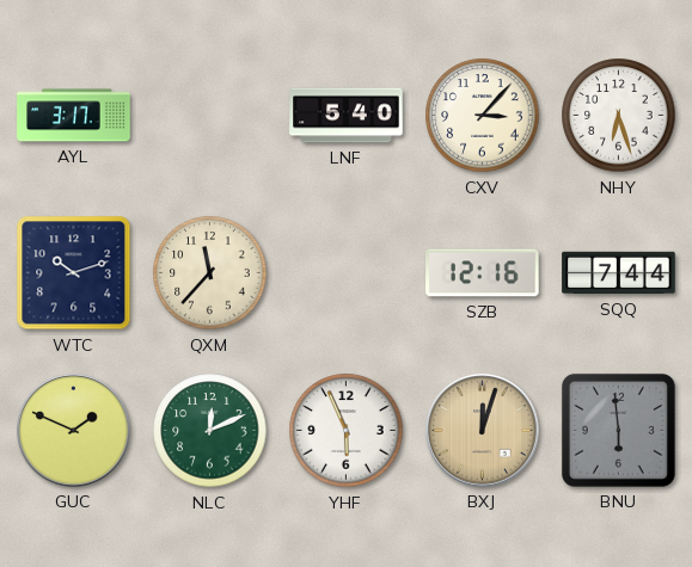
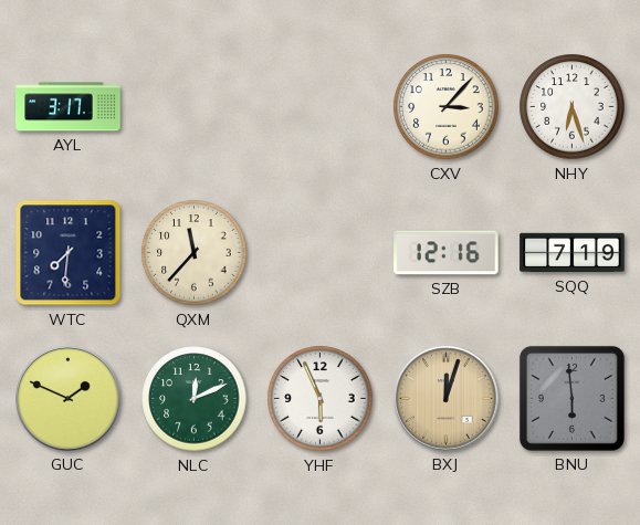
LNF: 5:40 -> none (347, 116)
WTC: 10:12 -> 7:31 (69, 253)
SQQ: 7:44 -> 7:19 (573, 253)
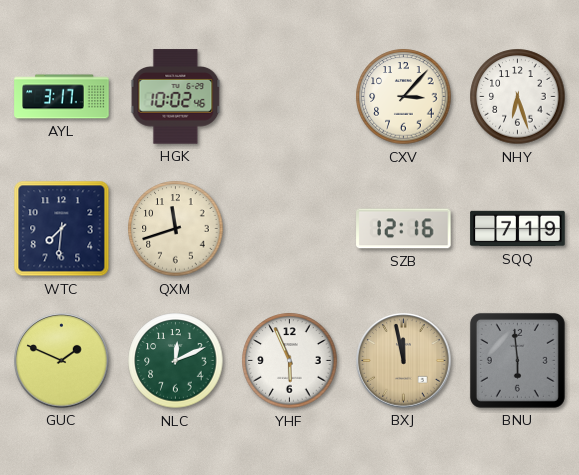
HGK: none -> 10:02 (176, 97)
QXM: 11:37 -> 11:42 (176, 229)
BXJ: 12:03 -> 11:58 (404, 361)
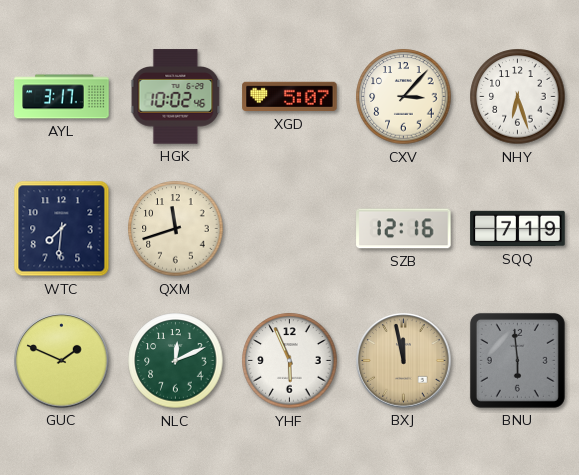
XGD: none -> 5:07 (290, 97)
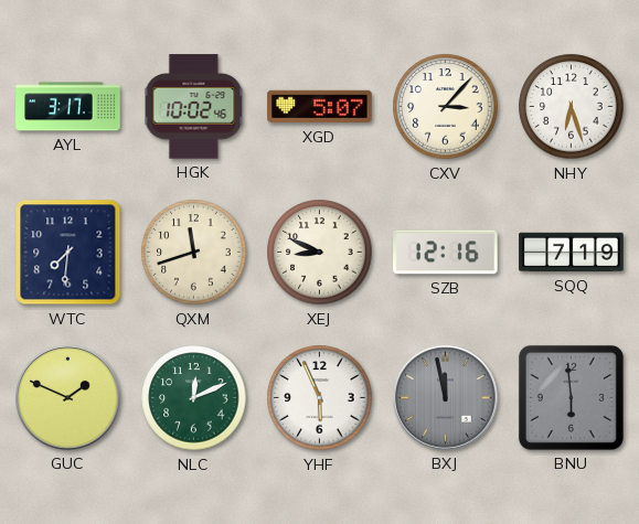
XEJ: none -> 8:49 (320, 253)
BXJ dial: champagne -> grey (446, 398)
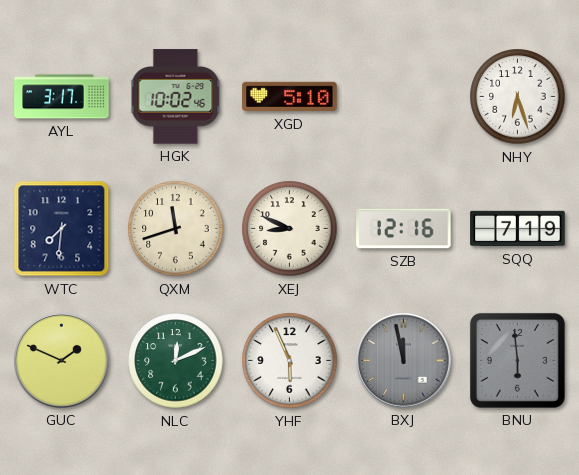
XGD: 5:07 -> 5:10 (290, 97)
CXV: 3:07 -> none (446, 107)
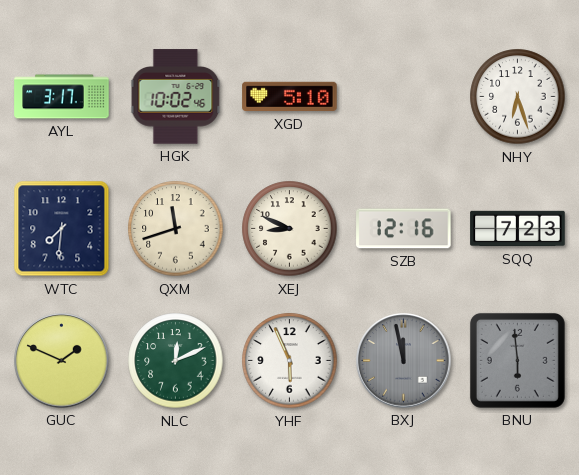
SQQ: 7:19 -> 7:23 (518, 229)
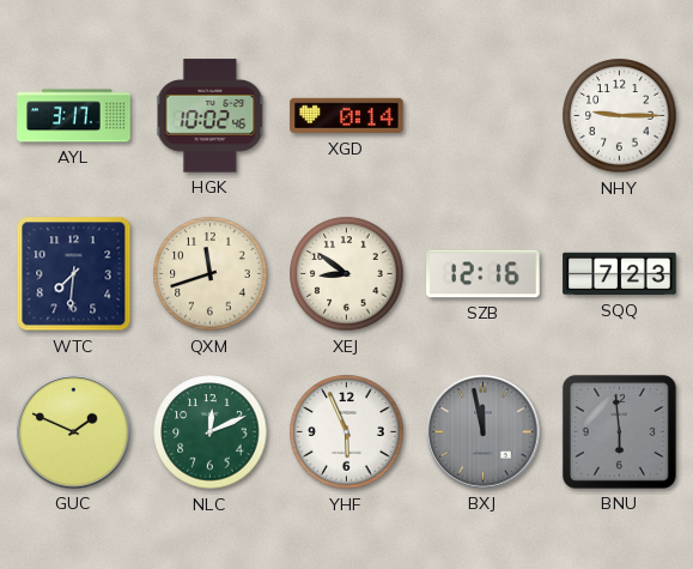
XGD: 5:10 -> 0:14 (347, 116)
NHY: 6:27 -> 9:15 (620, 116)
XEJ: 8:49 -> 8:51 (347, 274)
